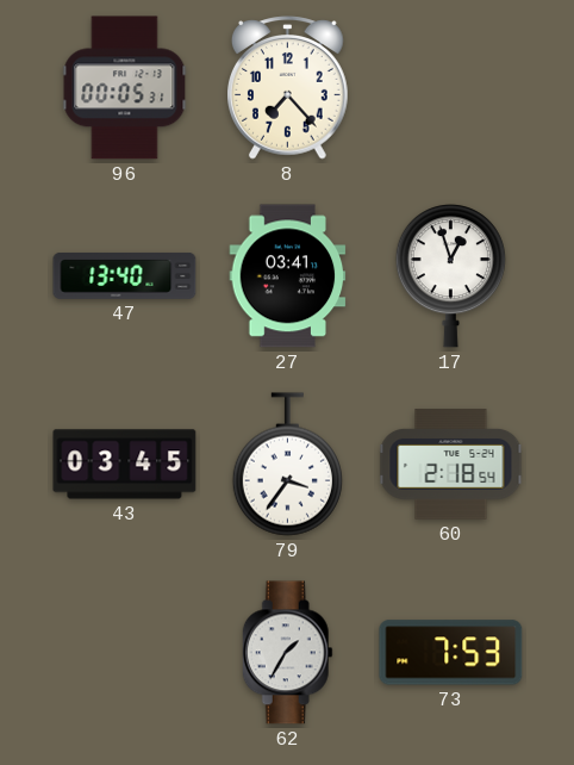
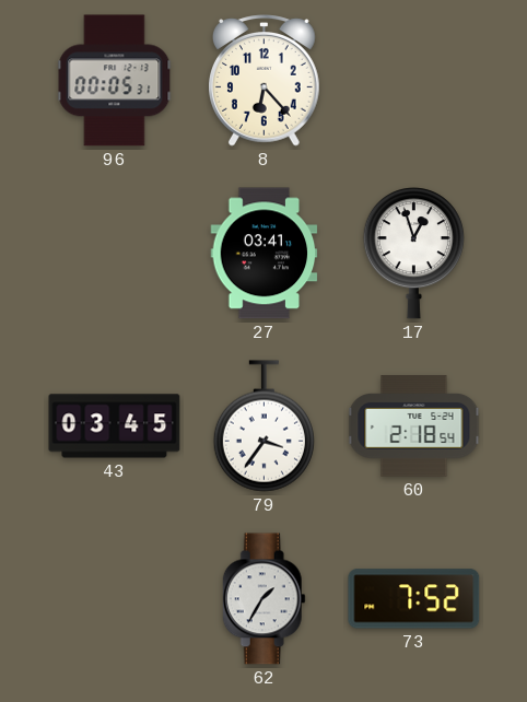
8: 7:23 -> 6:23 (265, 81)
47: 13:40 -> none (125, 275)
73: 7:53 -> 7:52 (414, 599)
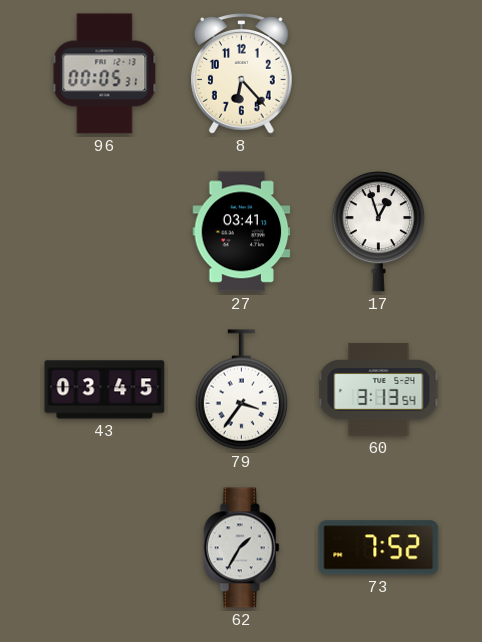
60: 2:18 -> 3:13 (379, 390)
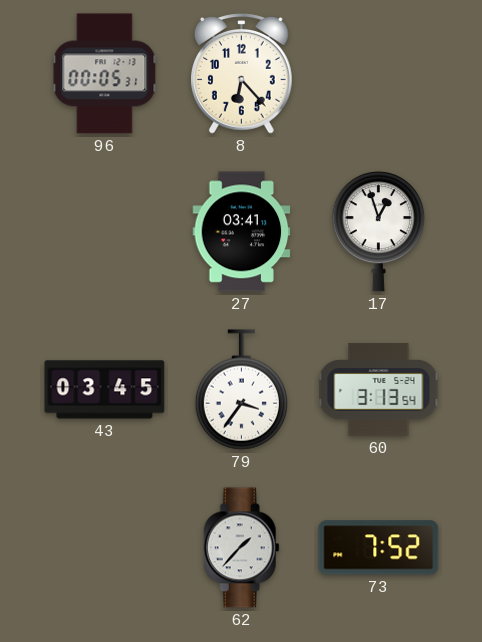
62: 1:35 -> 1:37 (241, 548)
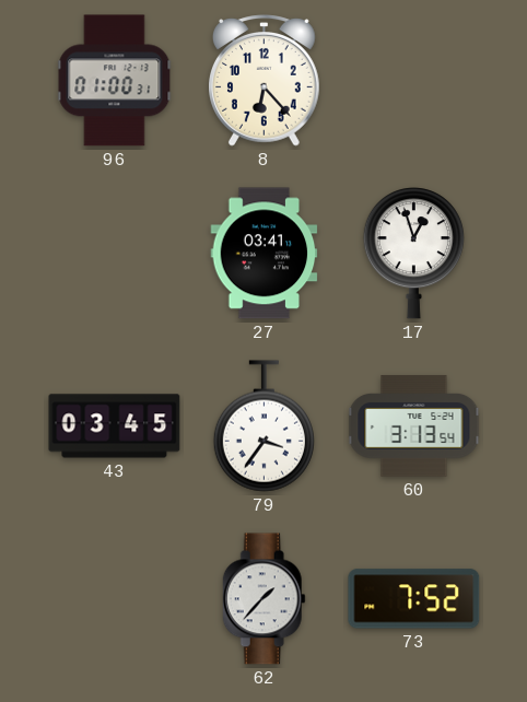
96: 00:05 -> 01:00 (115, 81)
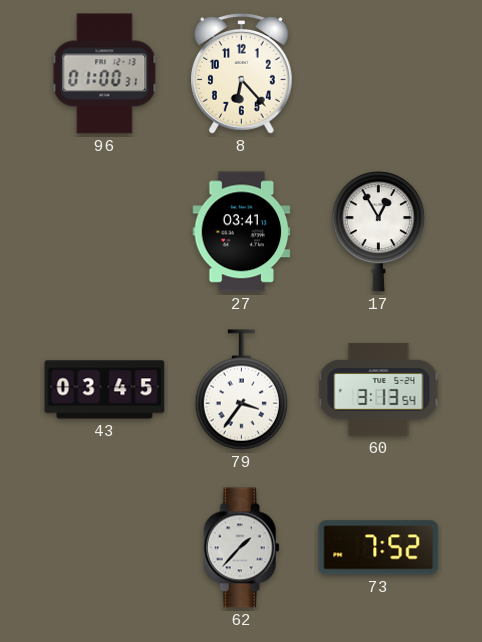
17: 12:57 -> 12:55 (378, 232)
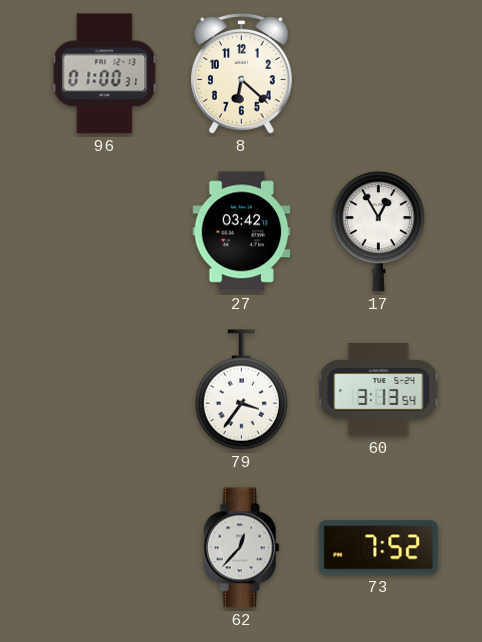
8: 6:23 -> 6:22 (242, 74)
27: 03:41 -> 03:42 (242, 232)
43: 03:45 -> none (105, 390)
62: 1:37 -> 12:37 (241, 548)
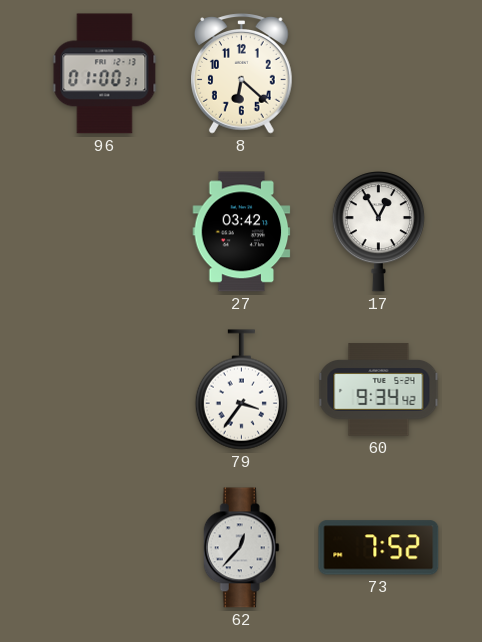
60: 3:13 -> 9:34 (379, 390)
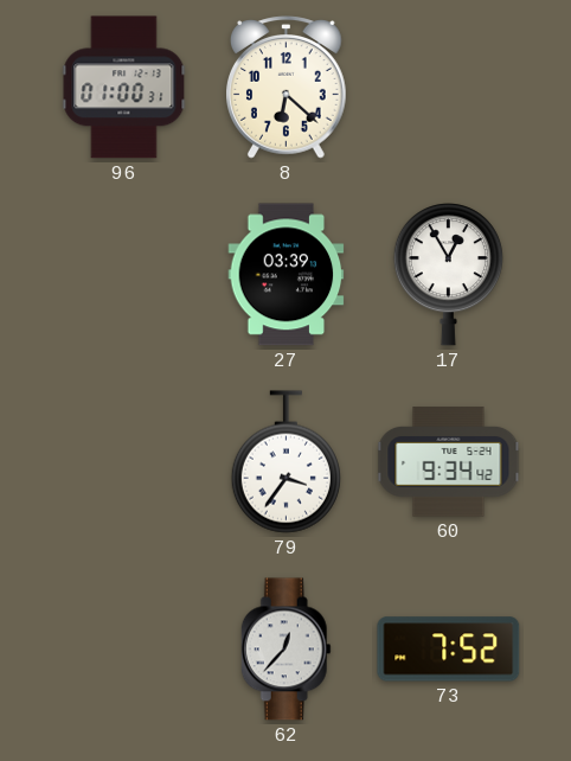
27: 03:42 -> 03:39 (287, 275)
